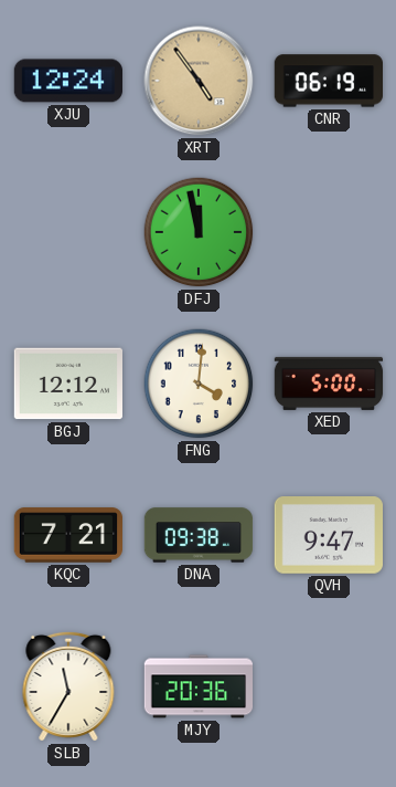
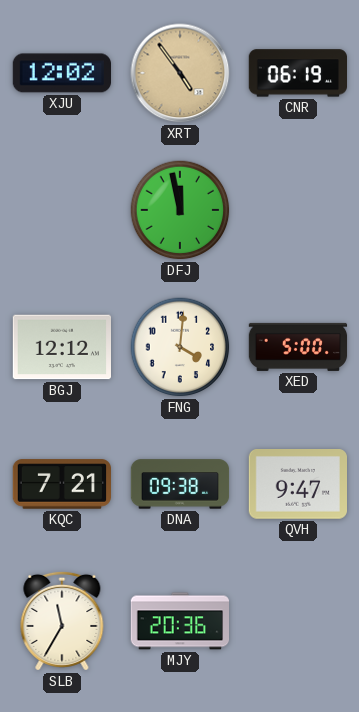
XJU: 12:24 -> 12:02 (61, 73)
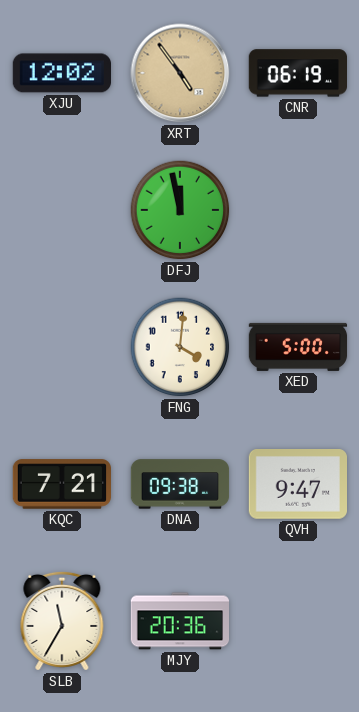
BGJ: 12:12 -> none (61, 347)
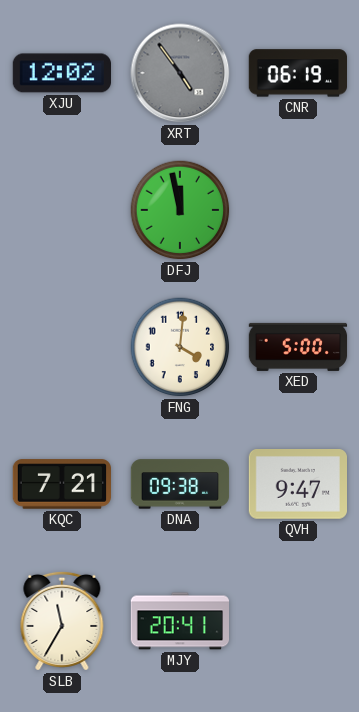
XRT dial: champagne -> grey (180, 73)
MJY: 20:36 -> 20:41 (180, 621)
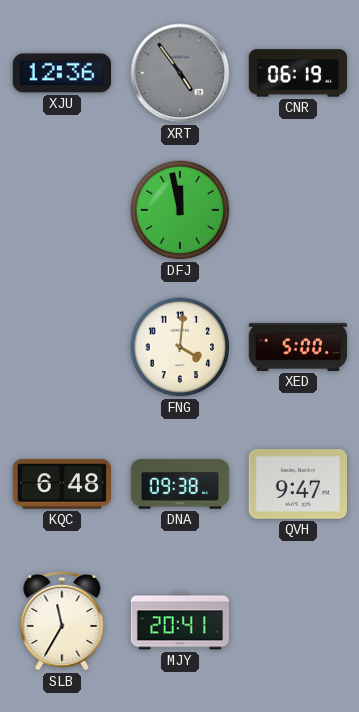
XJU: 12:02 -> 12:36 (61, 73)
KQC: 7:21 -> 6:48 (61, 484)
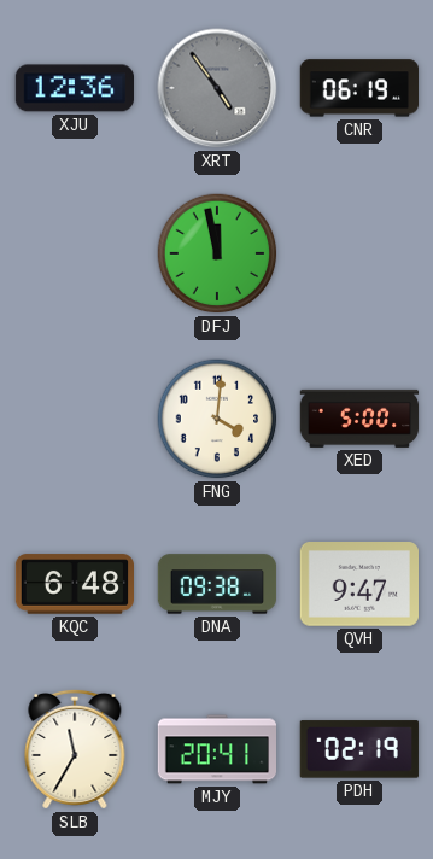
PDH: none -> 02:19 (359, 749)
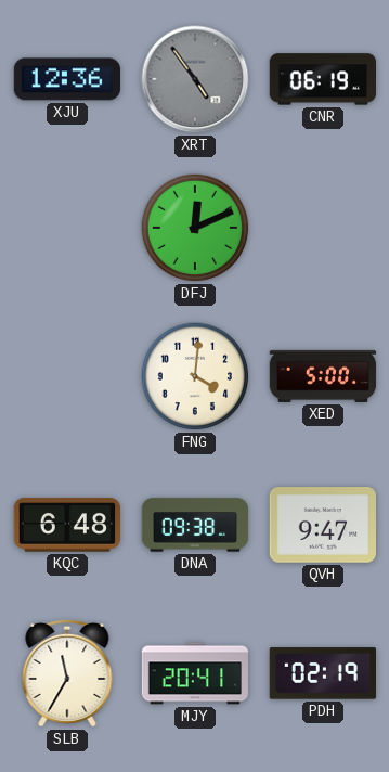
DFJ: 11:58 -> 12:11 (195, 228)
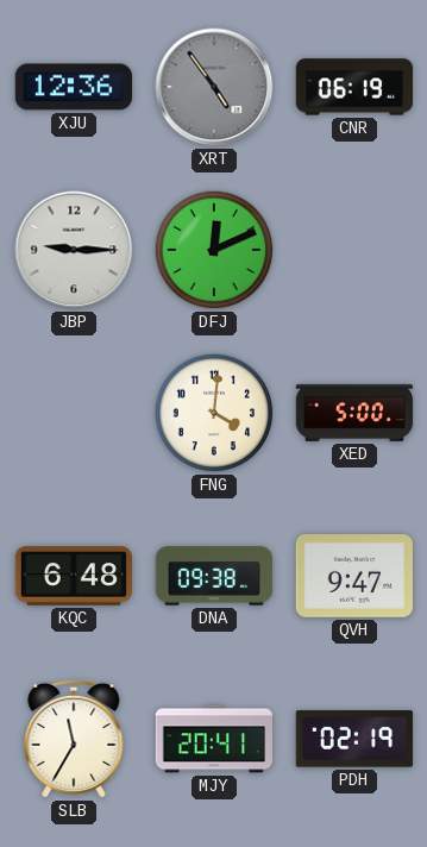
JBP: none -> 9:15 (74, 250)
